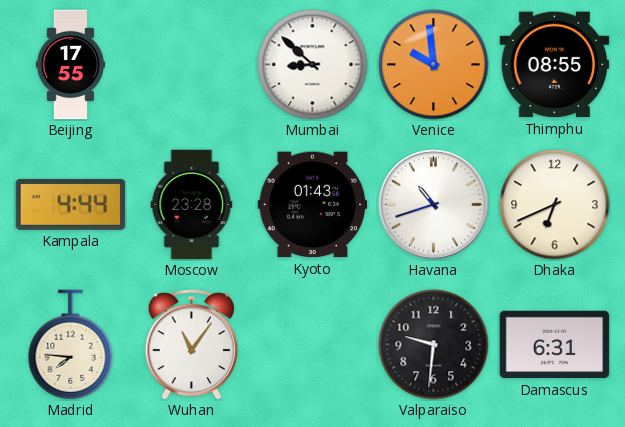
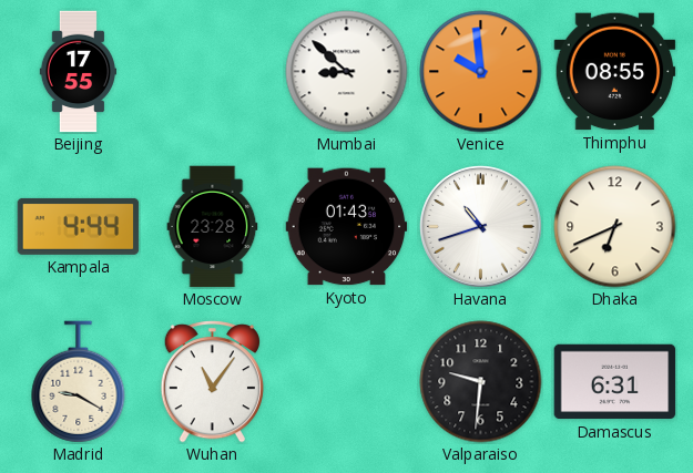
Madrid: 7:46 -> 9:20 (79, 382)
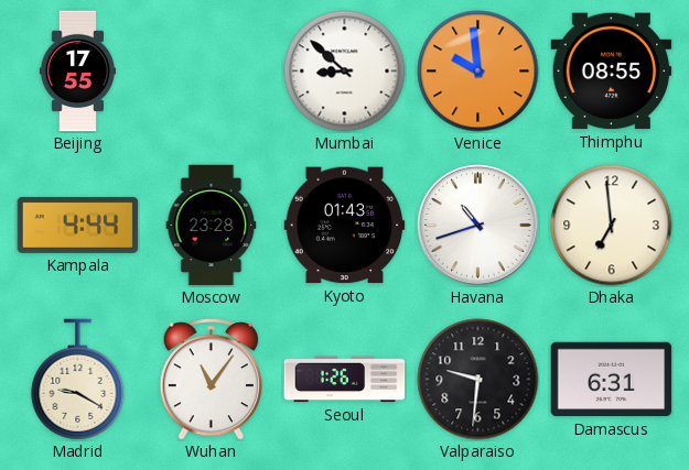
Dhaka: 6:41 -> 6:59 (612, 226)
Seoul: none -> 1:26 (345, 380)
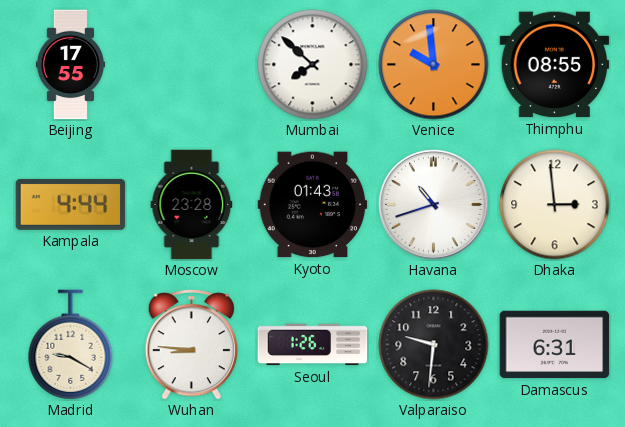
Mumbai: 8:52 -> 7:52 (313, 65)
Dhaka: 6:59 -> 2:59 (555, 205)
Wuhan: 11:06 -> 8:46 (191, 345)
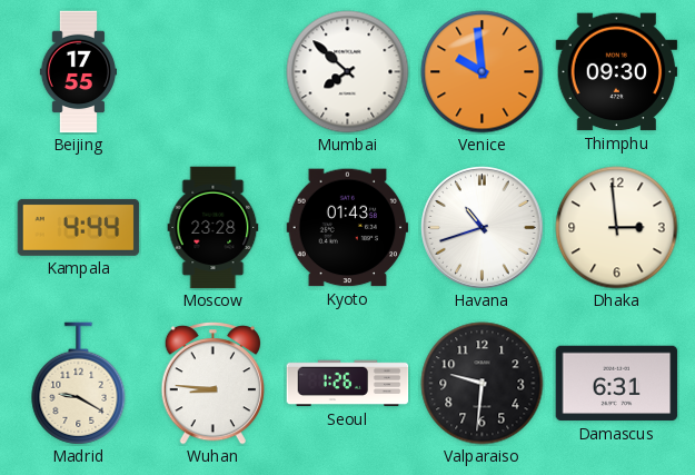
Thimphu: 08:55 -> 09:30 (617, 72)
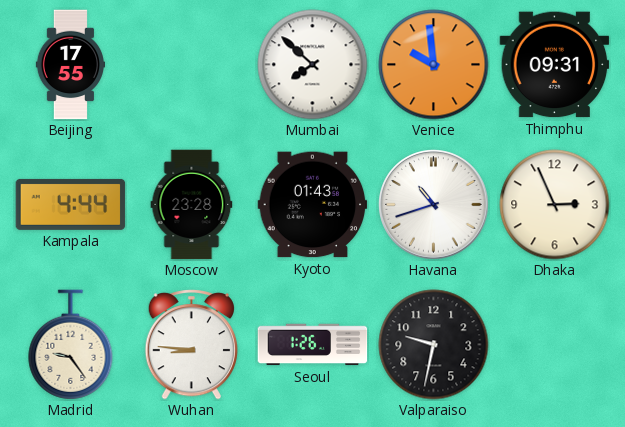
Thimphu: 09:30 -> 09:31 (555, 65)
Dhaka: 2:59 -> 2:56 (555, 205)
Madrid: 9:20 -> 9:24 (71, 345)
Valparaiso: 9:31 -> 9:32 (434, 345)
Damascus: 6:31 -> none (617, 384)
